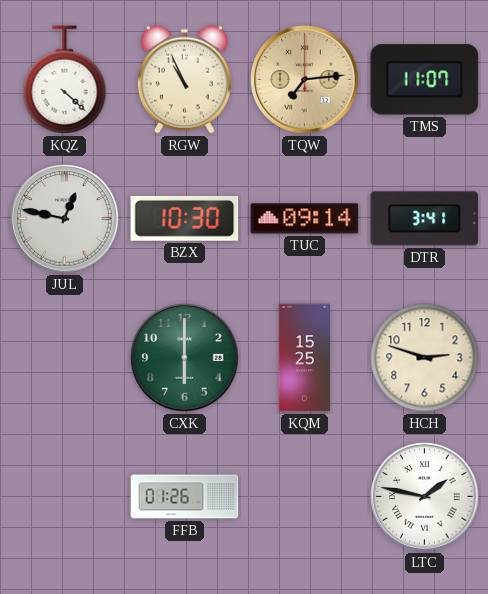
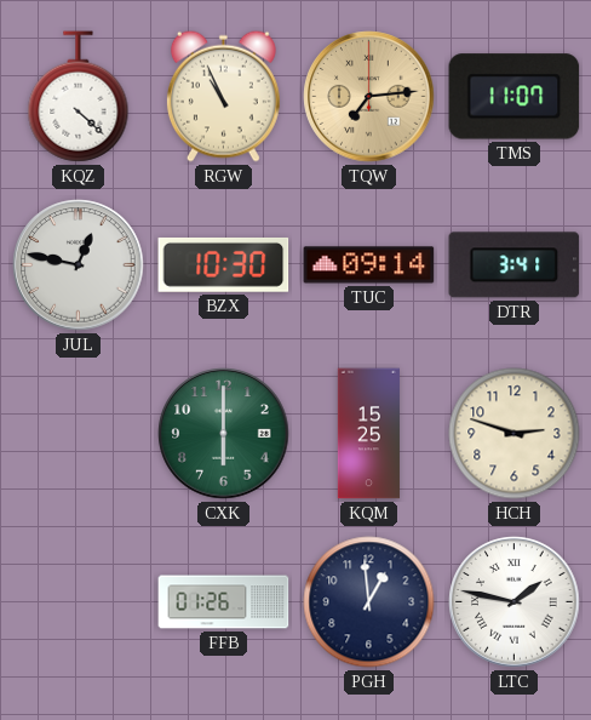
PGH: none -> 12:59 (369, 602)
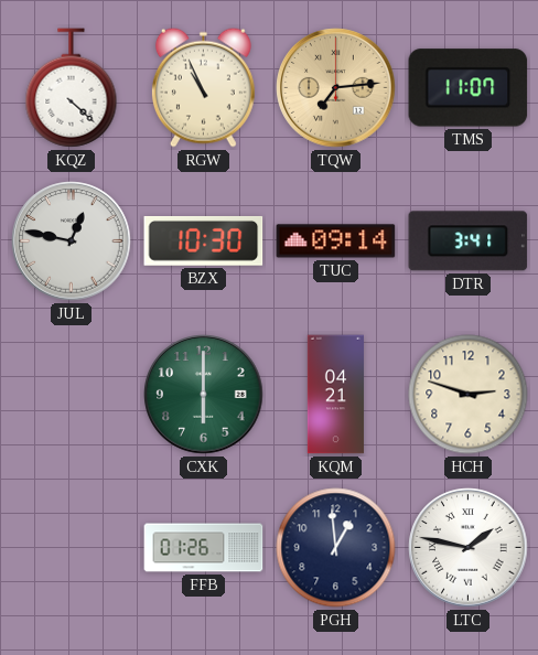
KQM: 15:25 -> 04:21 (335, 395)
